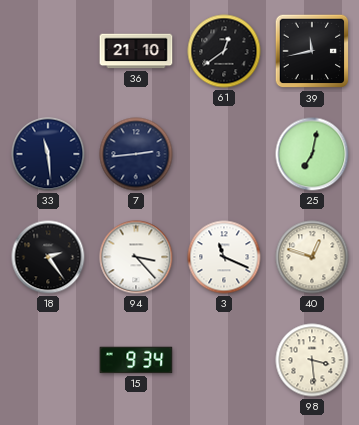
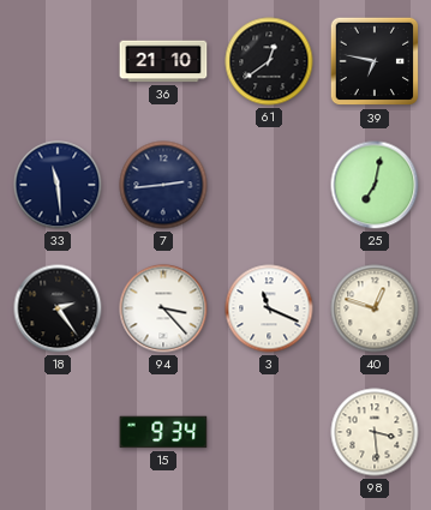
39: 11:43 -> 6:47 (375, 61)
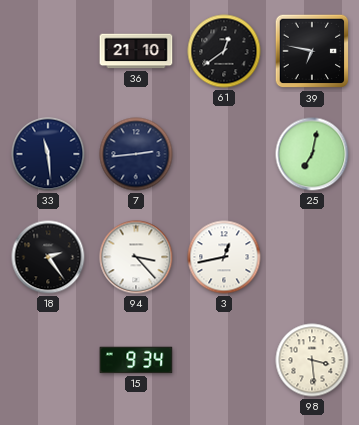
3: 11:19 -> 12:43 (224, 257)
40: 12:48 -> none (375, 308)
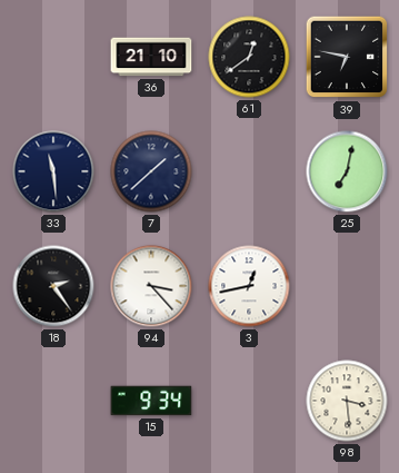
7: 2:44 -> 1:38 (151, 171)
